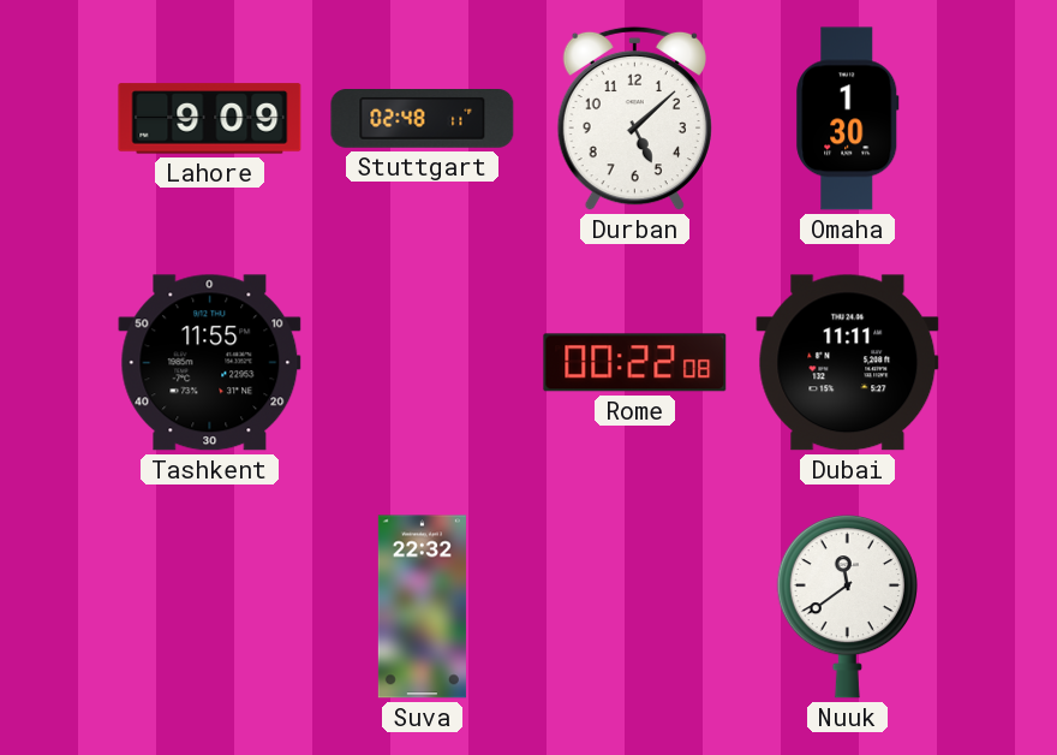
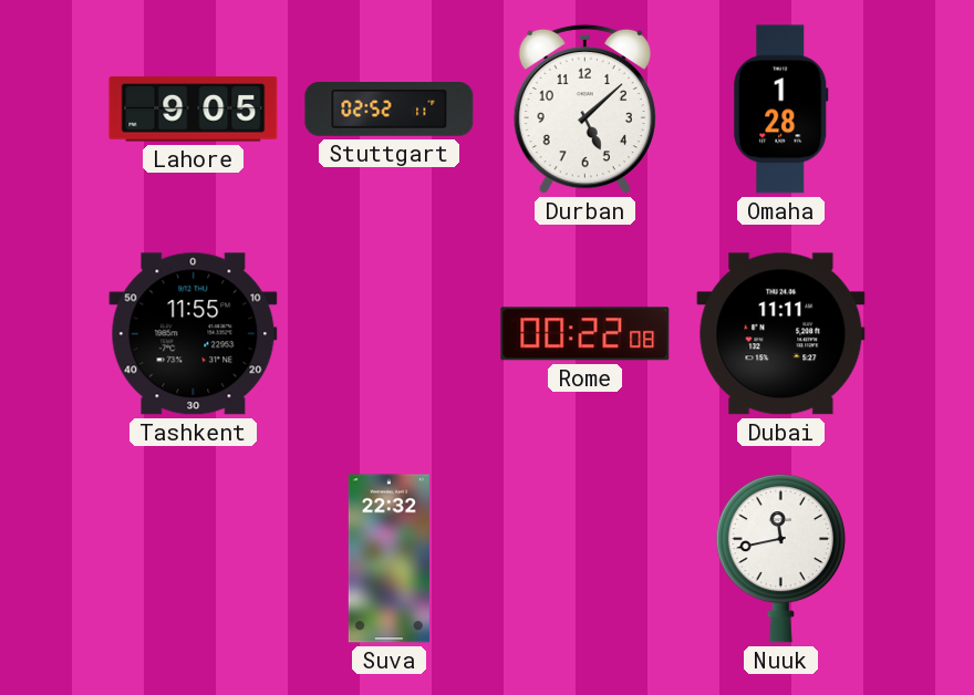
Lahore: 9:09 -> 9:05 (194, 110)
Stuttgart: 02:48 -> 02:52 (390, 110)
Omaha: 1:30 -> 1:28 (781, 110)
Nuuk: 11:39 -> 11:43 (780, 558)
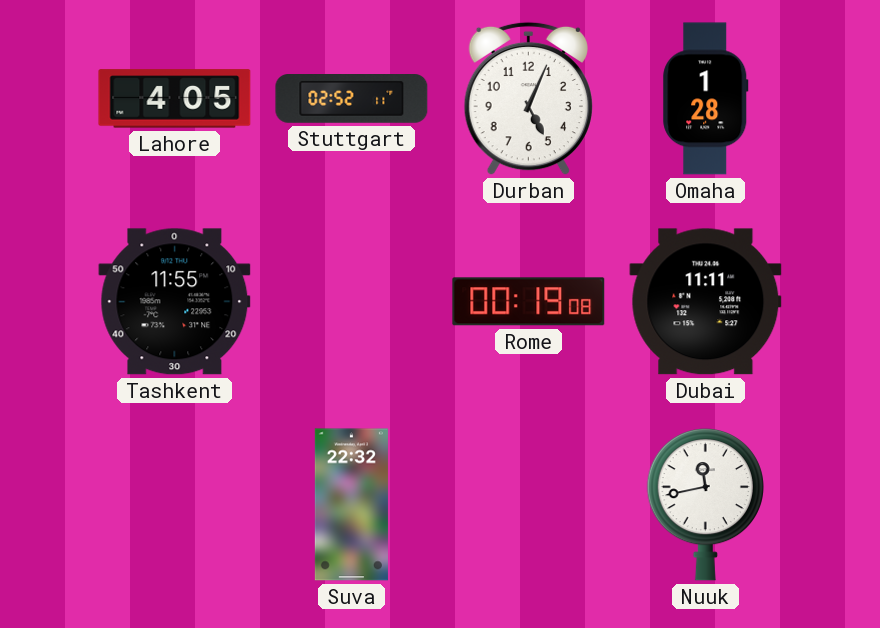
Lahore: 9:05 -> 4:05 (175, 99)
Durban: 5:08 -> 5:04 (528, 99)
Rome: 00:22 -> 00:19 (529, 302)
